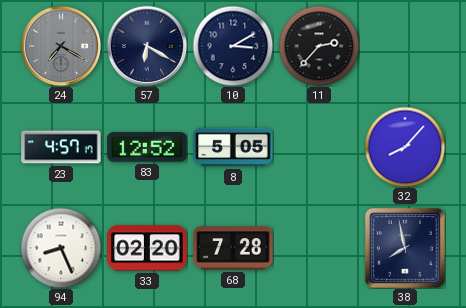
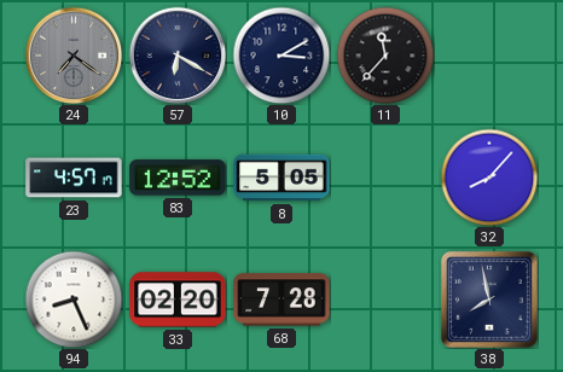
24: 7:20 -> 7:21 (74, 56)
11: 2:37 -> 11:37 (385, 56)
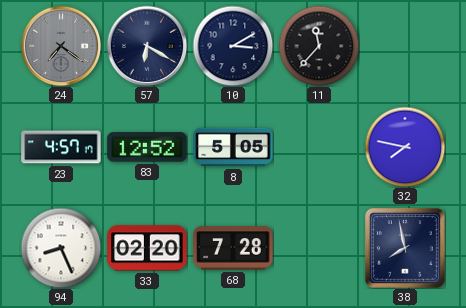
32: 8:07 -> 7:47 (405, 147)
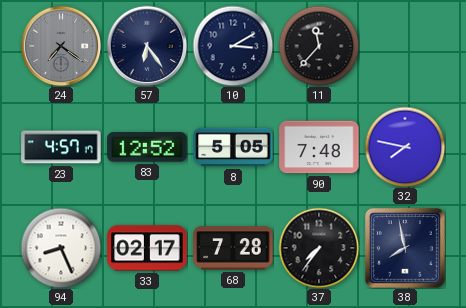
57: 6:20 -> 6:24 (147, 46)
90: none -> 7:48 (319, 147)
33: 02:20 -> 02:17 (147, 248)
37: none -> 7:36 (319, 248)
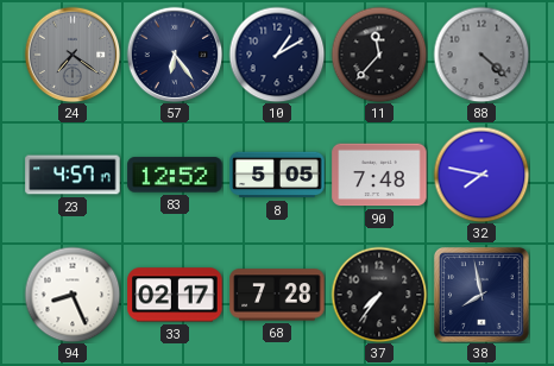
10: 3:10 -> 1:10 (277, 55)
88: none -> 4:22 (481, 55)
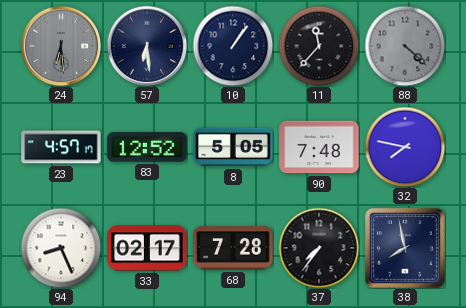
24: 7:21 -> 6:29 (61, 46)
57: 6:24 -> 6:29 (147, 46)
10: 1:10 -> 1:06 (233, 46)
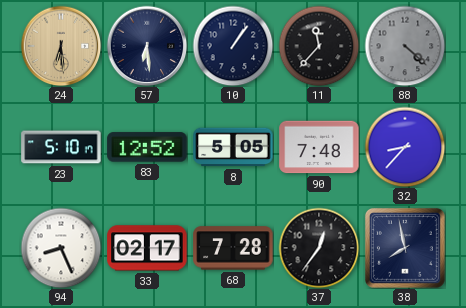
24 dial: grey -> champagne (61, 46)
23: 4:57 -> 5:10 (61, 147)
32: 7:47 -> 8:37 (405, 147)
37: 7:36 -> 12:36 (319, 248)
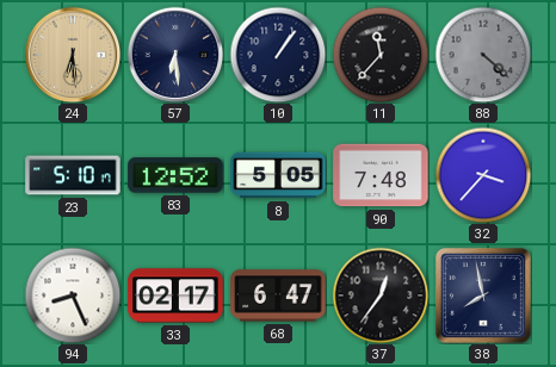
32: 8:37 -> 3:37 (483, 175)
68: 7:28 -> 6:47 (278, 296)
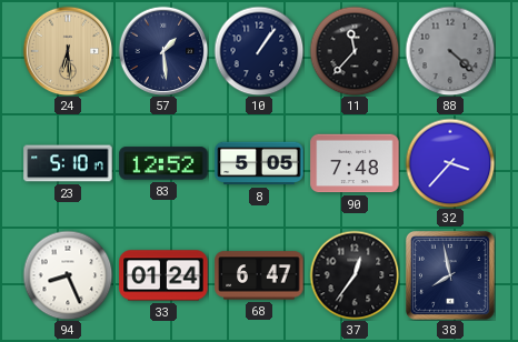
57: 6:29 -> 1:29 (163, 51)
33: 02:17 -> 01:24 (163, 275)
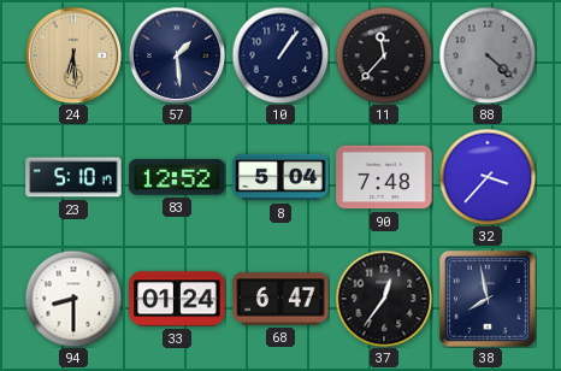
8: 5:05 -> 5:04 (280, 177)
94: 8:26 -> 8:30 (73, 299)
